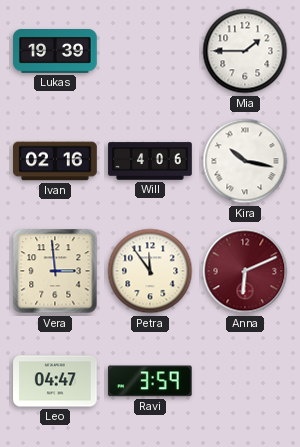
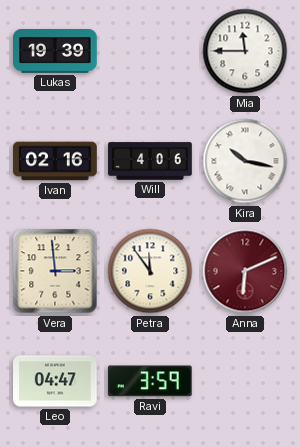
Mia: 1:45 -> 11:45 (245, 51)
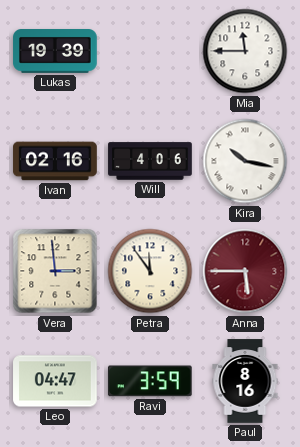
Anna: 6:11 -> 5:45 (245, 271)
Paul: none -> 8:16 (245, 381)
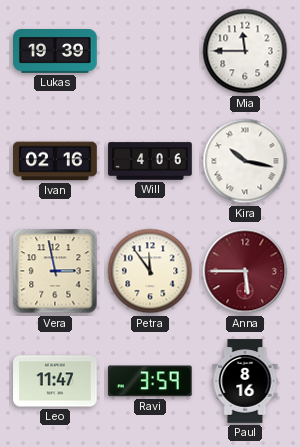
Vera: 2:59 -> 2:58 (55, 271)
Leo: 04:47 -> 11:47 (55, 381)
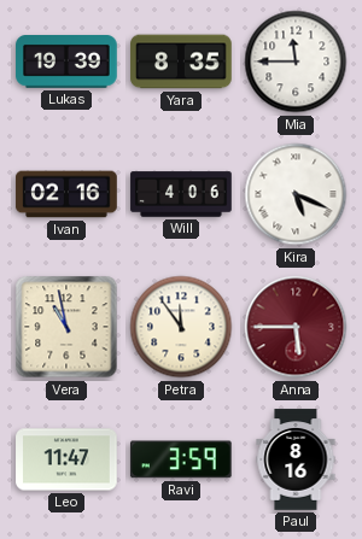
Yara: none -> 8:35 (181, 61)
Kira: 10:17 -> 5:19 (296, 194)
Vera: 2:58 -> 10:58 (66, 327)
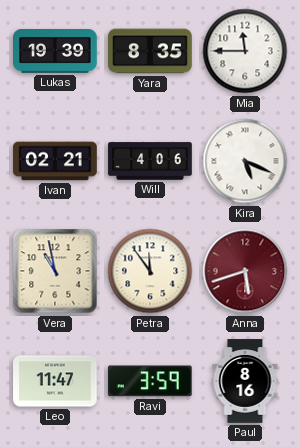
Ivan: 02:16 -> 02:21 (55, 161)
Anna: 5:45 -> 5:42 (245, 271)
